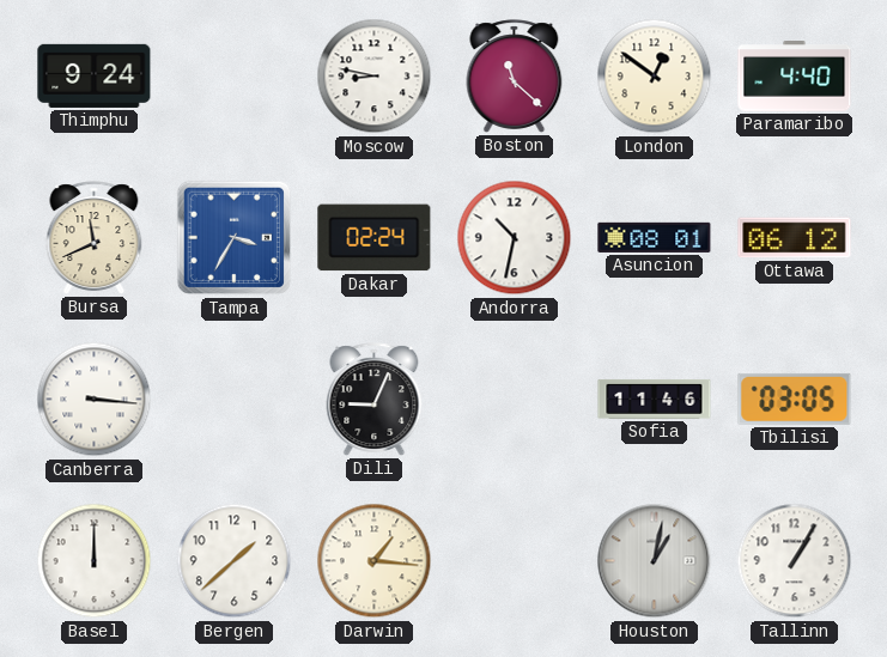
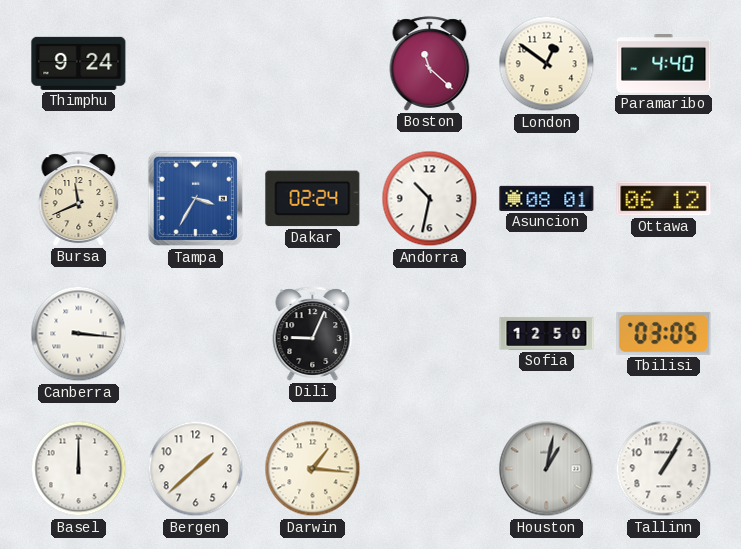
Moscow: 8:47 -> none (375, 77)
Sofia: 11:46 -> 12:50 (547, 333)
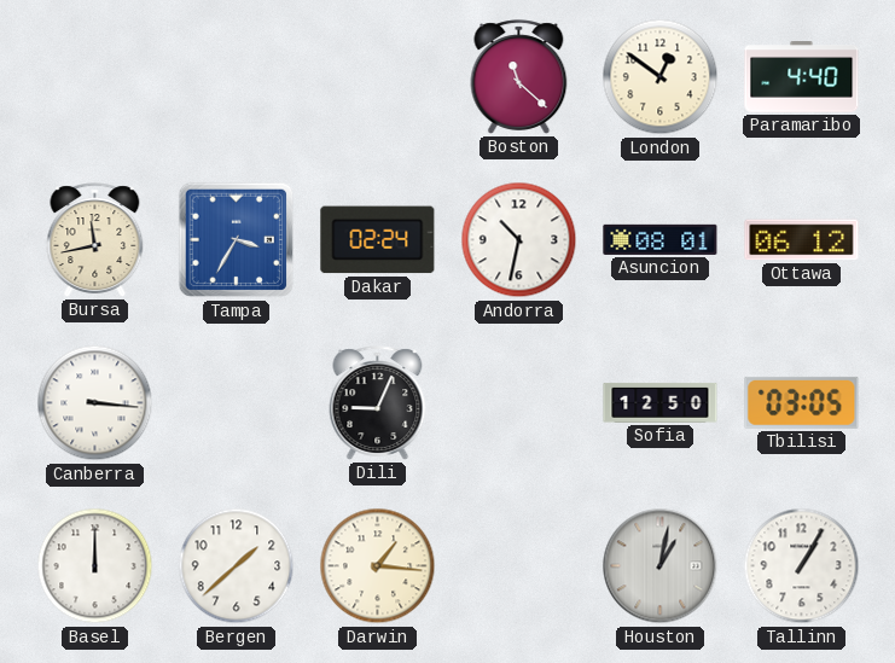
Thimphu: 9:24 -> none (79, 63)
Bursa: 11:41 -> 11:43 (95, 240)
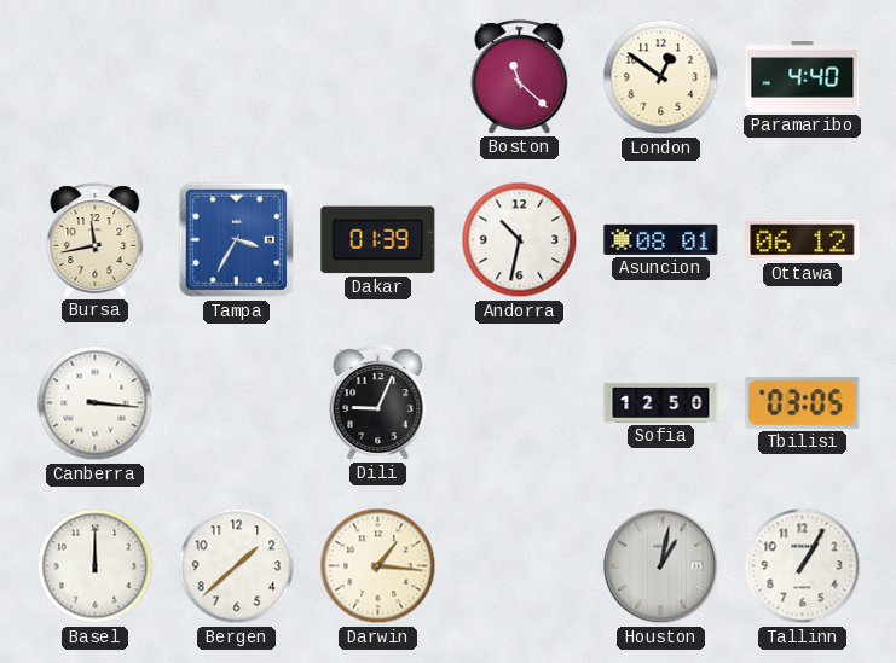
Dakar: 02:24 -> 01:39 (378, 240)
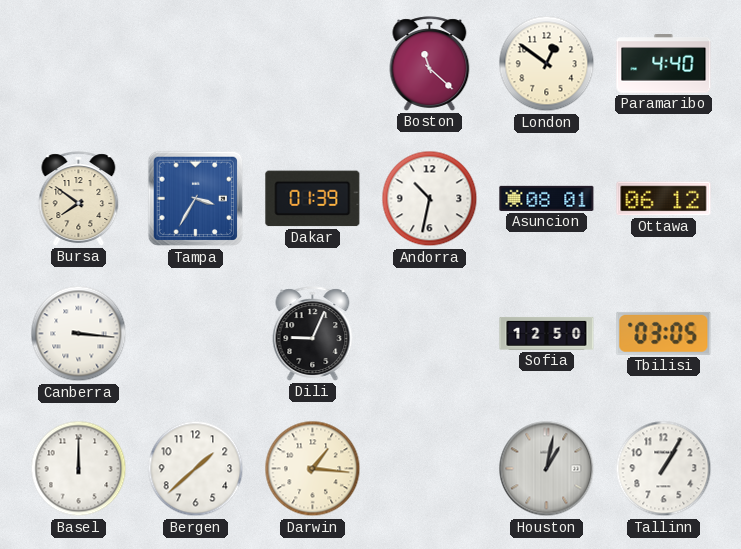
Bursa: 11:43 -> 7:51 (79, 199)
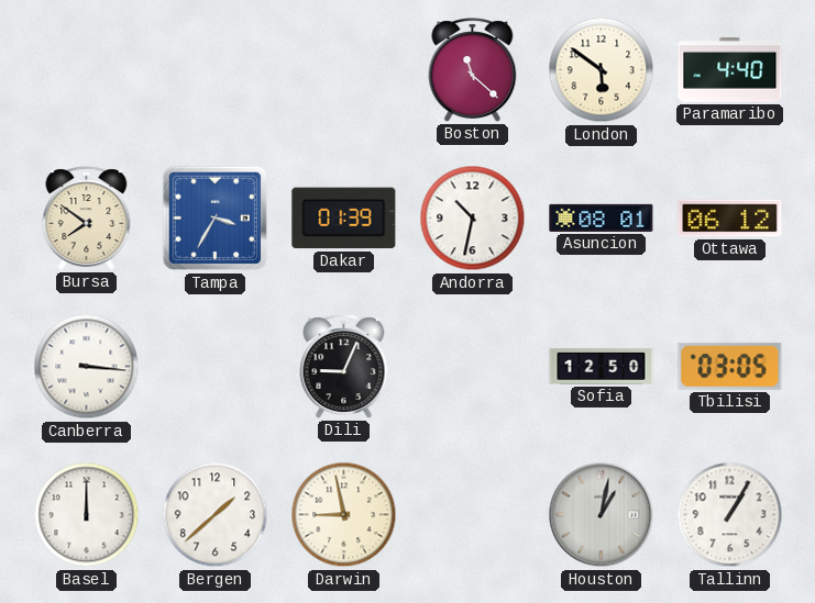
London: 12:51 -> 5:51 (602, 70)
Darwin: 1:16 -> 8:58 (344, 515)
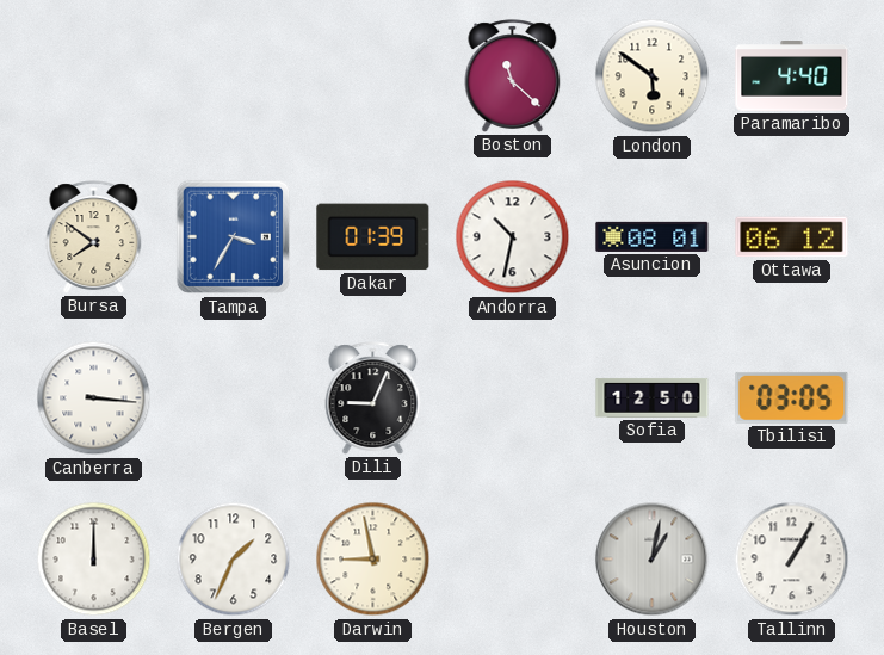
Bergen: 1:38 -> 1:34 (234, 560)
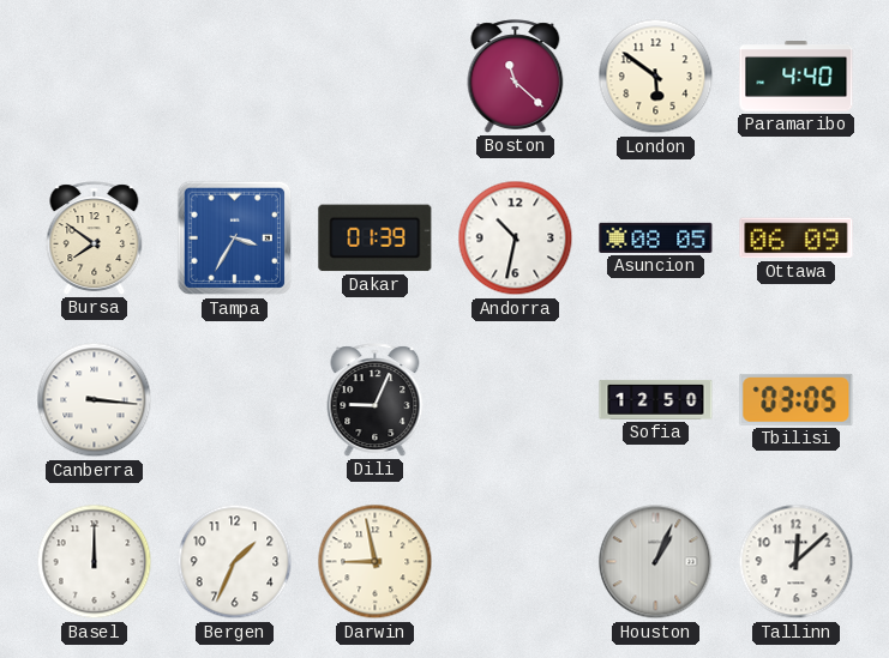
Asuncion: 08:01 -> 08:05 (656, 237)
Ottawa: 06:12 -> 06:09 (797, 239)
Houston: 1:02 -> 1:04 (656, 562)
Tallinn: 1:05 -> 12:08 (797, 562)
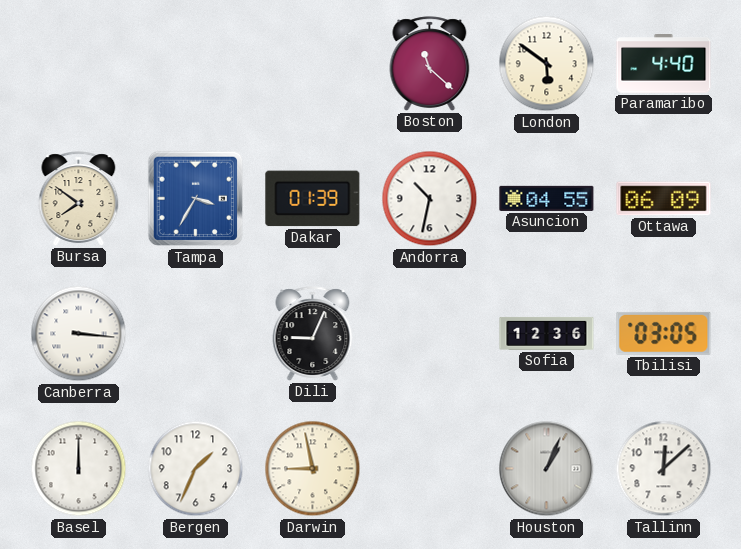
Asuncion: 08:05 -> 04:55 (547, 198)
Sofia: 12:50 -> 12:36 (547, 333)
